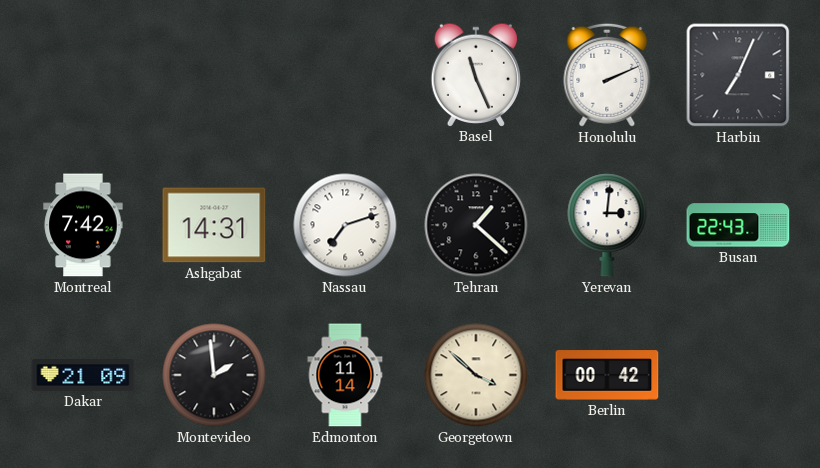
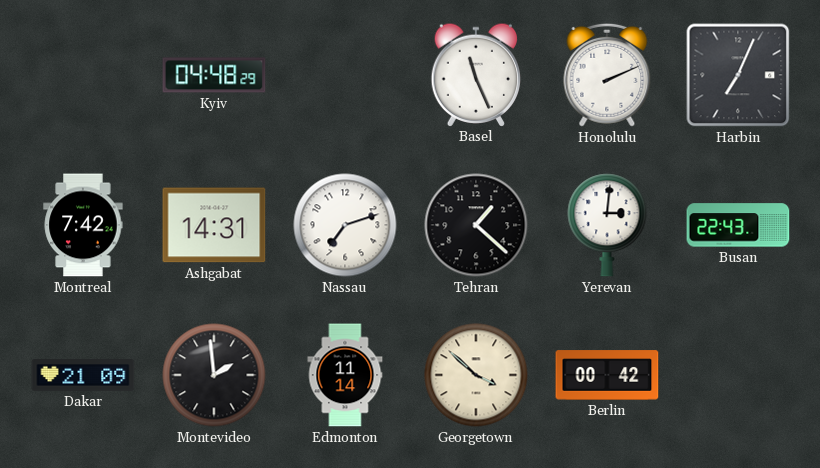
Kyiv: none -> 04:48 (214, 75)
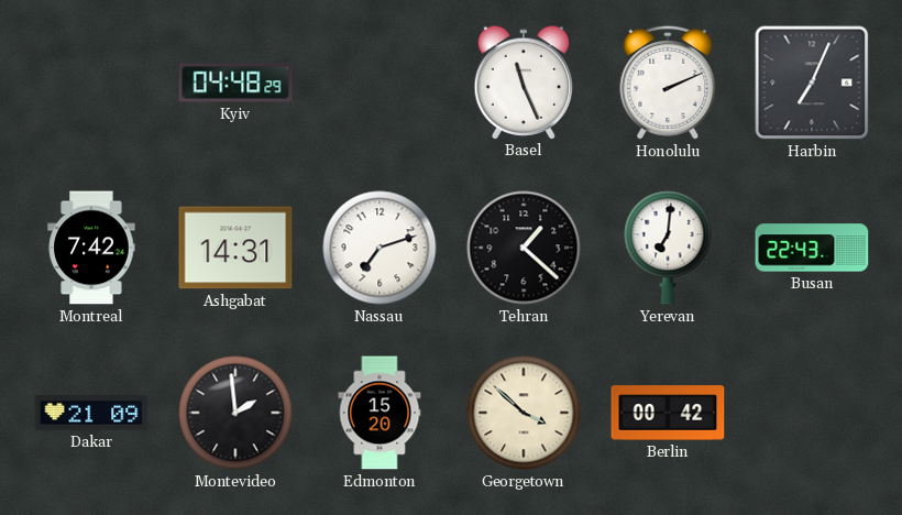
Yerevan: 3:01 -> 7:01 (668, 248)
Edmonton: 11:14 -> 15:20 (380, 413)
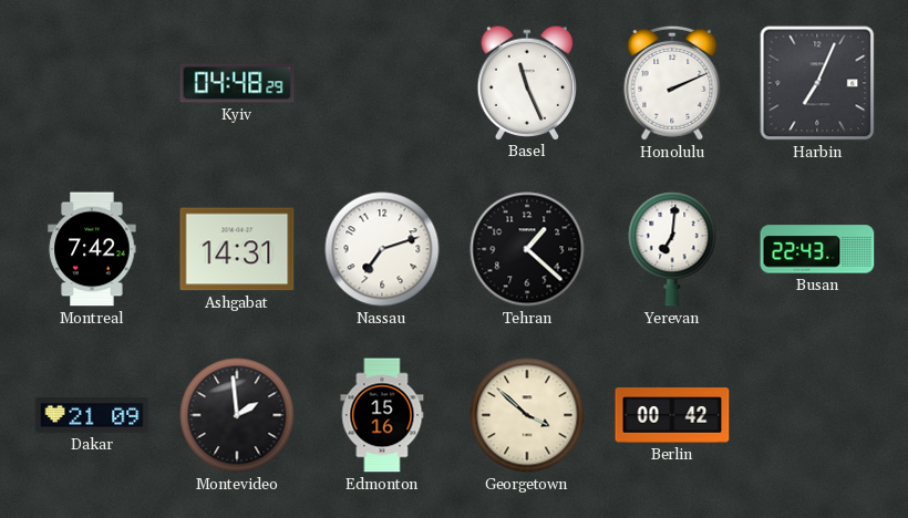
Edmonton: 15:20 -> 15:16 (382, 415)
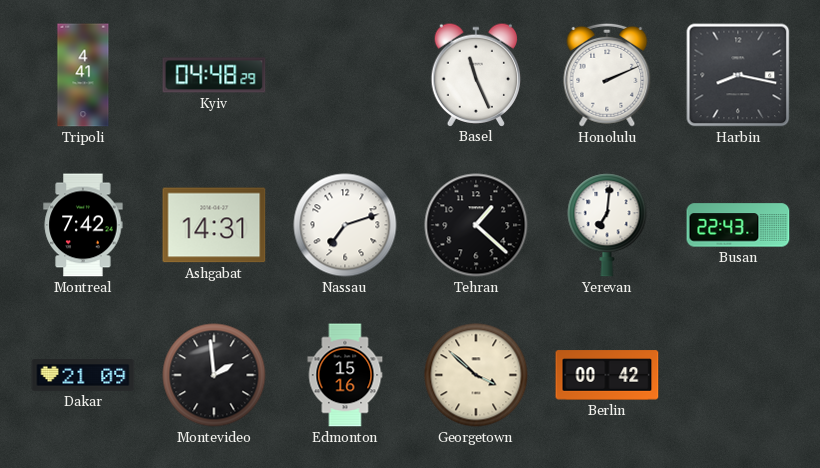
Tripoli: none -> 4:41 (83, 75)
Harbin: 7:04 -> 8:17 (738, 75)
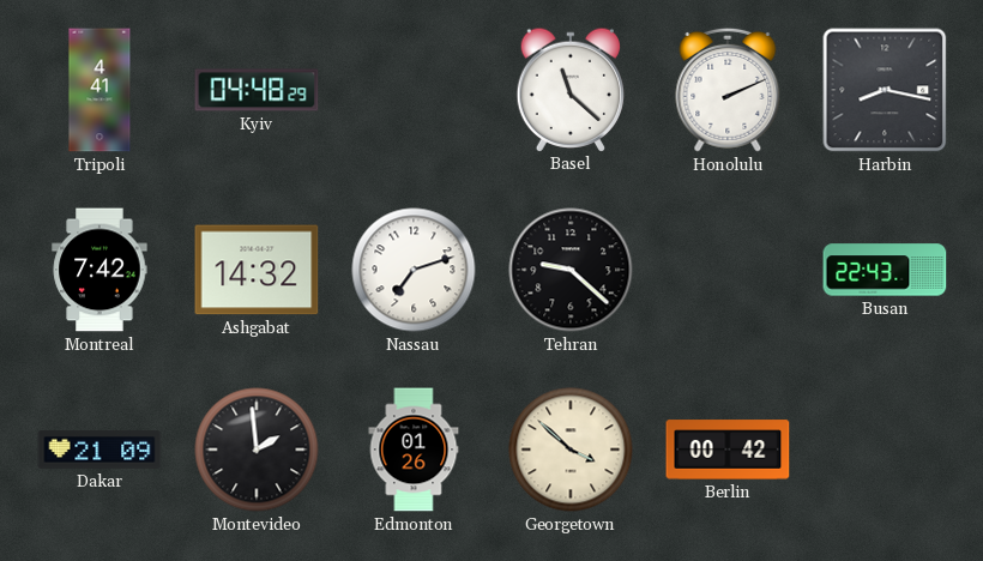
Basel: 11:26 -> 11:22 (571, 89)
Ashgabat: 14:31 -> 14:32 (257, 270)
Tehran: 1:22 -> 9:22 (571, 270)
Yerevan: 7:01 -> none (607, 225)
Edmonton: 15:16 -> 01:26 (414, 450)
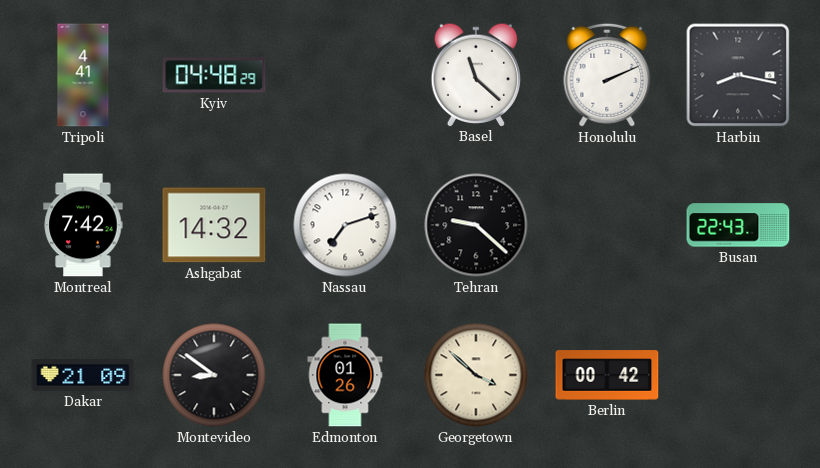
Montevideo: 1:59 -> 8:51 (214, 375)
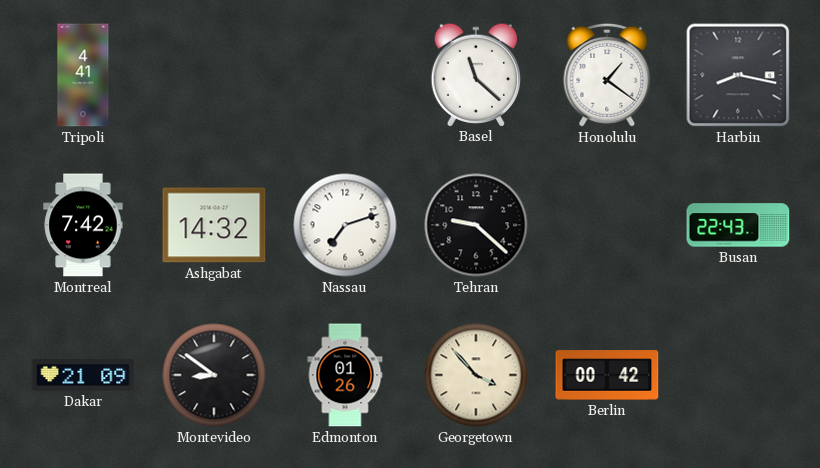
Kyiv: 04:48 -> none (214, 75)
Honolulu: 2:11 -> 1:21 (607, 75)
Georgetown: 3:52 -> 3:53 (476, 375)
